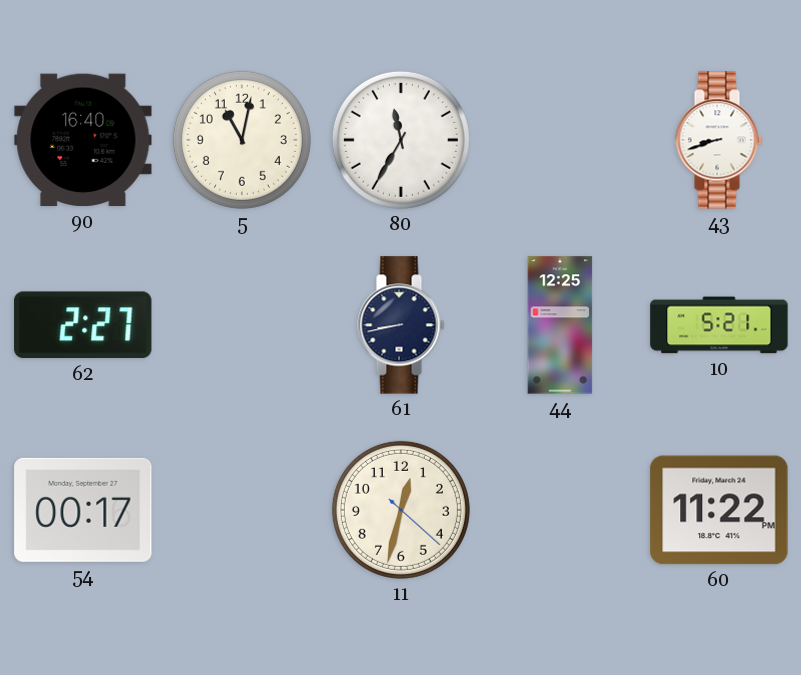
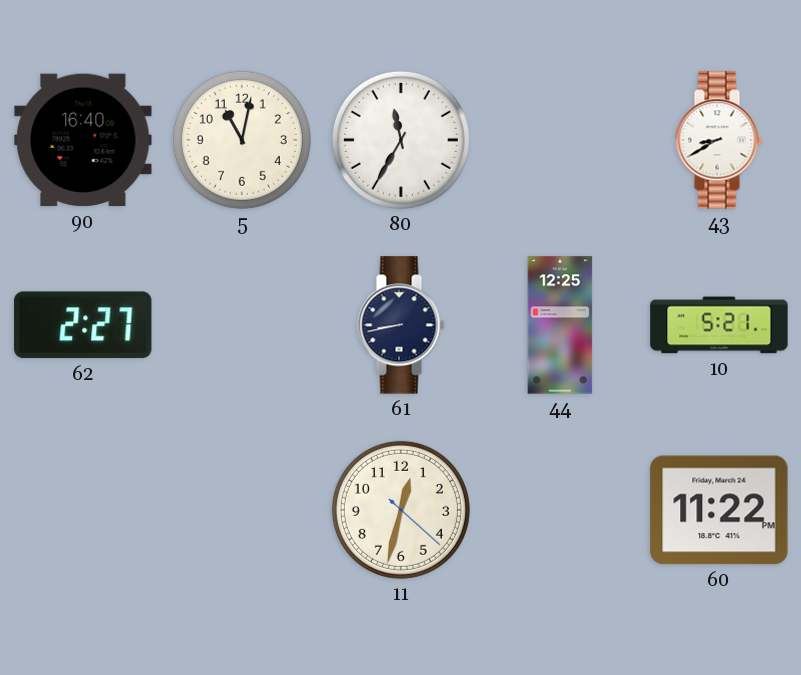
43: 8:42 -> 8:40 (719, 140)
54: 00:17 -> none (83, 510)
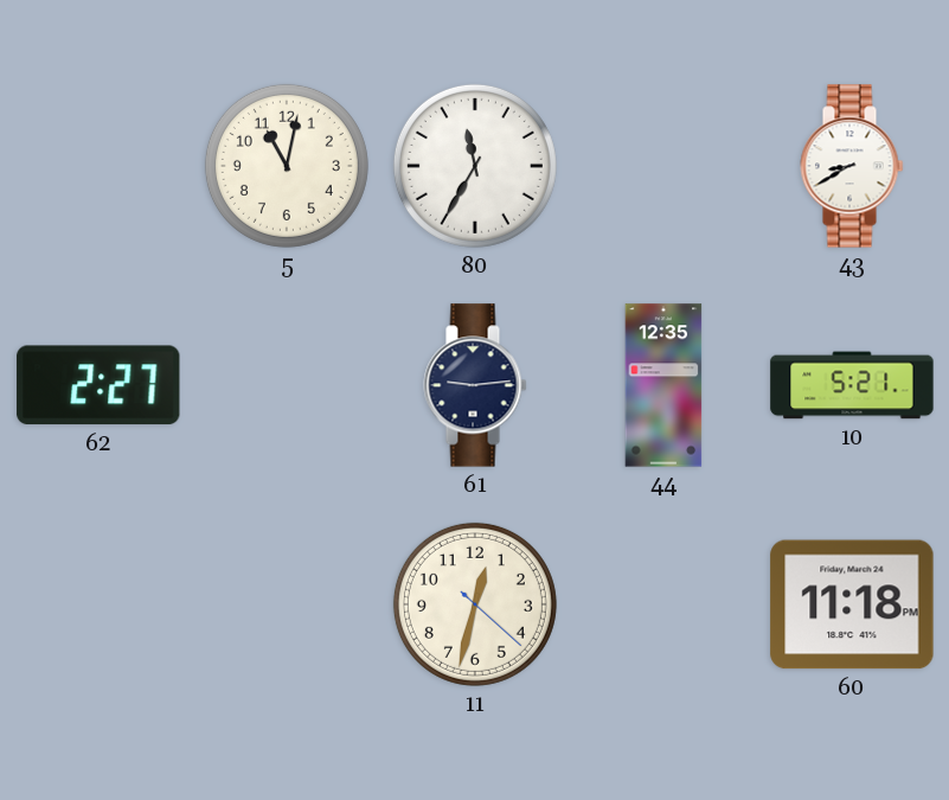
90: 16:40 -> none (83, 140)
61: 8:43 -> 9:14 (475, 385)
44: 12:25 -> 12:35 (663, 385)
60: 11:22 -> 11:18 (852, 604)
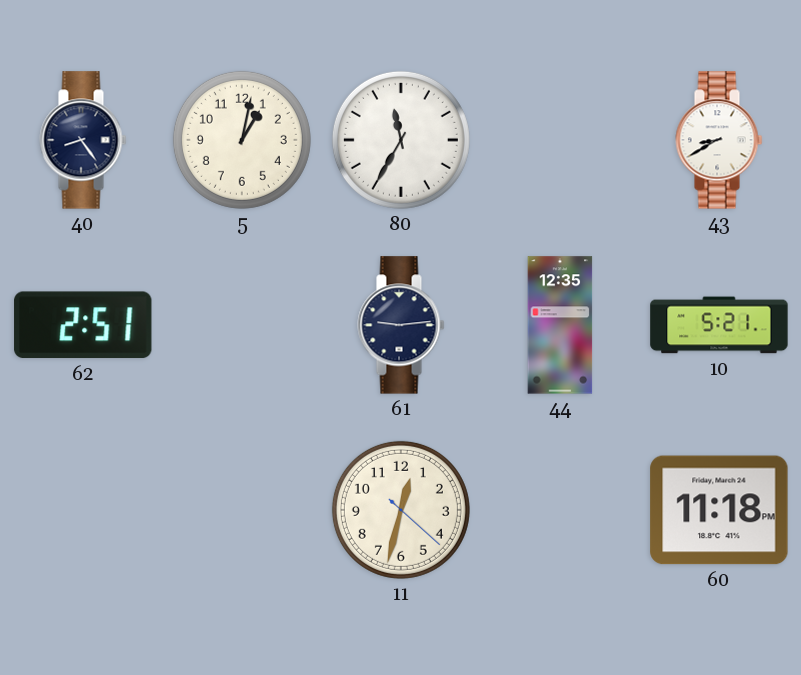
40: none -> 8:24 (83, 140)
5: 11:02 -> 1:02 (242, 140)
62: 2:27 -> 2:51 (83, 325)
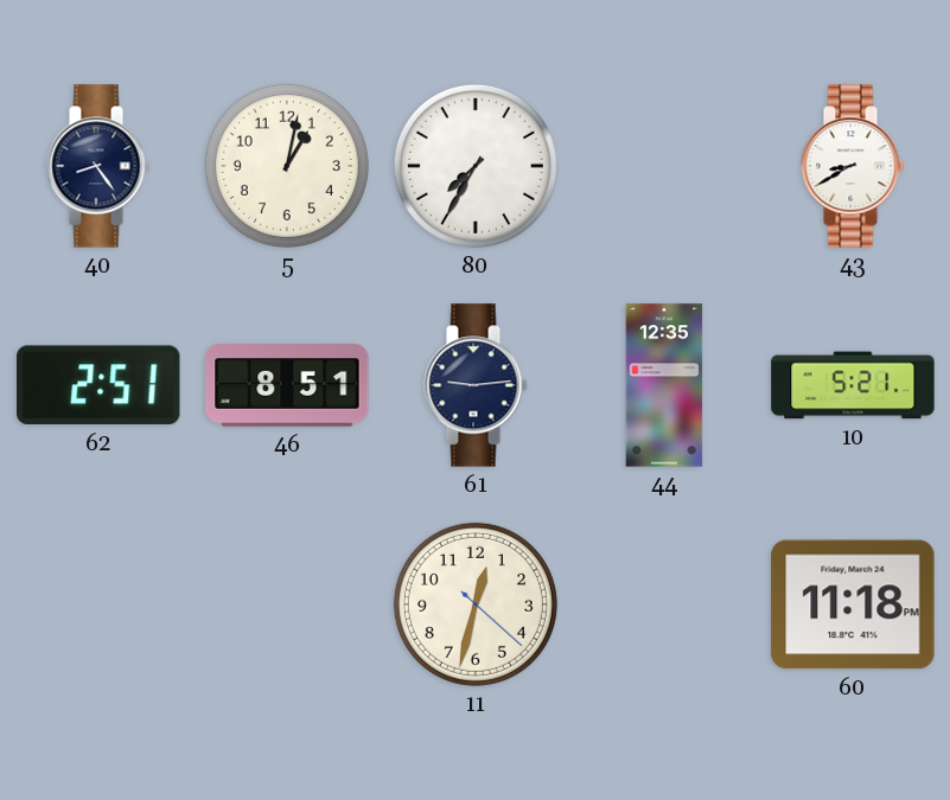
80: 11:35 -> 7:35 (476, 166)
46: none -> 8:51 (287, 385)
